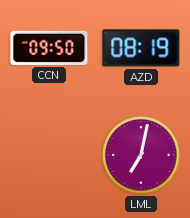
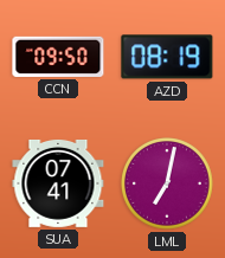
SUA: none -> 07:41 (58, 183)
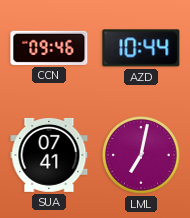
CCN: 09:50 -> 09:46 (49, 48)
AZD: 08:19 -> 10:44 (141, 48)
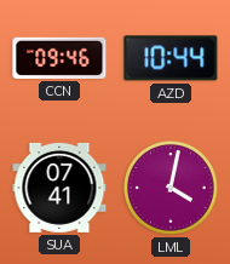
LML: 7:02 -> 4:02 (172, 189)
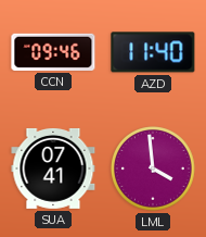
AZD: 10:44 -> 11:40 (153, 52)
LML: 4:02 -> 3:59 (154, 170)
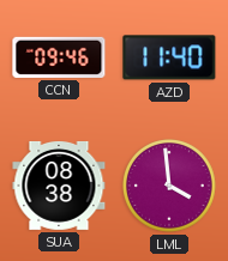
SUA: 07:41 -> 08:38 (59, 186)
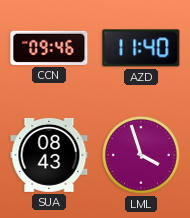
SUA: 08:38 -> 08:43 (49, 155)
LML: 3:59 -> 3:57 (142, 156)
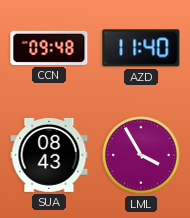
CCN: 09:46 -> 09:48 (49, 48)
LML: 3:57 -> 3:55 (142, 156)
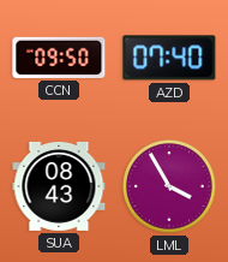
CCN: 09:48 -> 09:50 (59, 58)
AZD: 11:40 -> 07:40 (169, 58)
